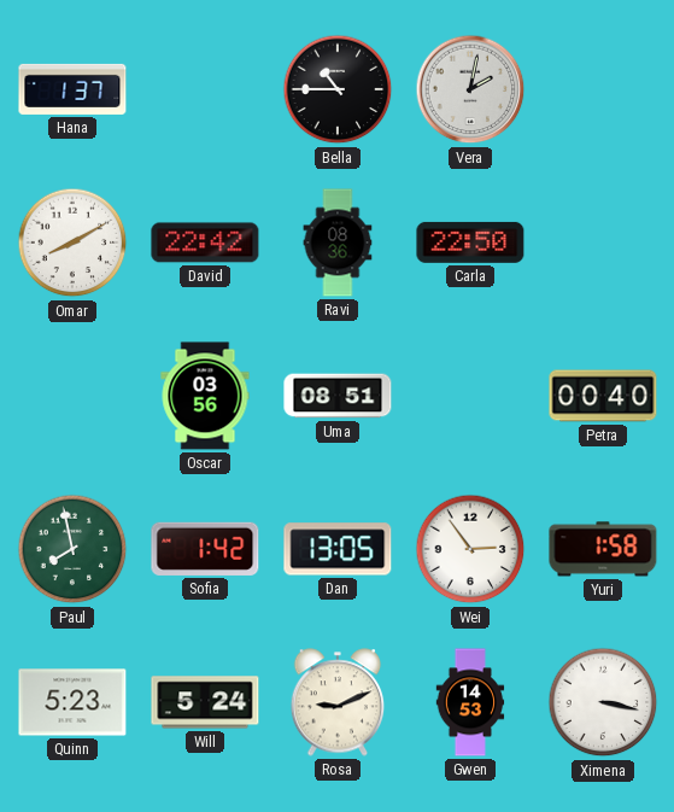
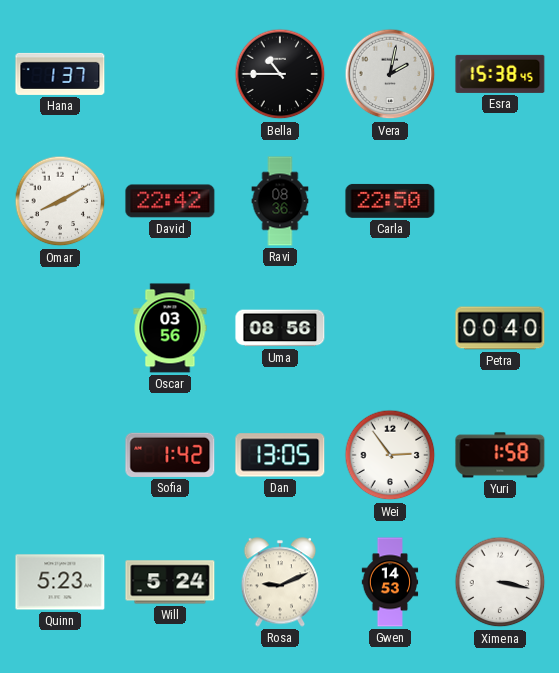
Esra: none -> 15:38 (500, 74)
Uma: 08:51 -> 08:56 (280, 328)
Paul: 7:58 -> none (72, 549)
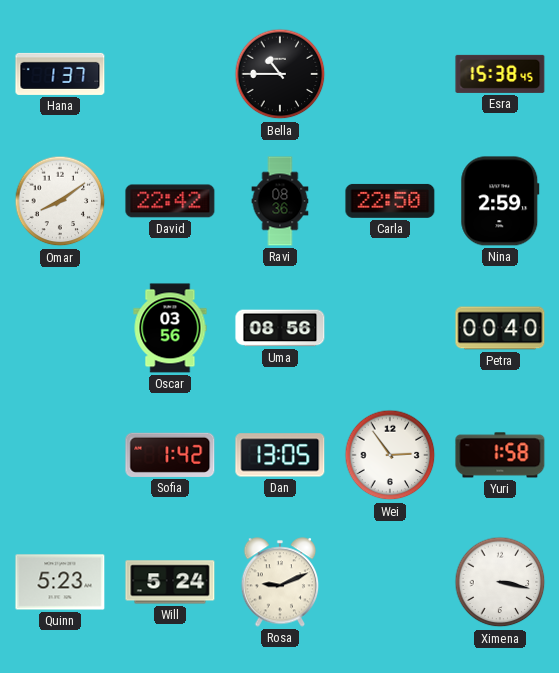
Vera: 2:02 -> none (390, 74)
Omar: 8:10 -> 8:09 (60, 201)
Nina: none -> 2:59 (500, 201)
Gwen: 14:53 -> none (390, 582)
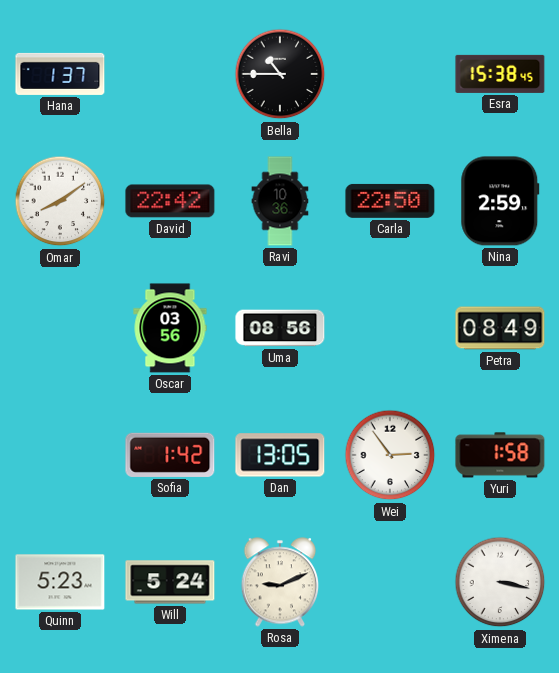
Ravi: 08:36 -> 10:36 (280, 201)
Petra: 00:40 -> 08:49 (500, 328)
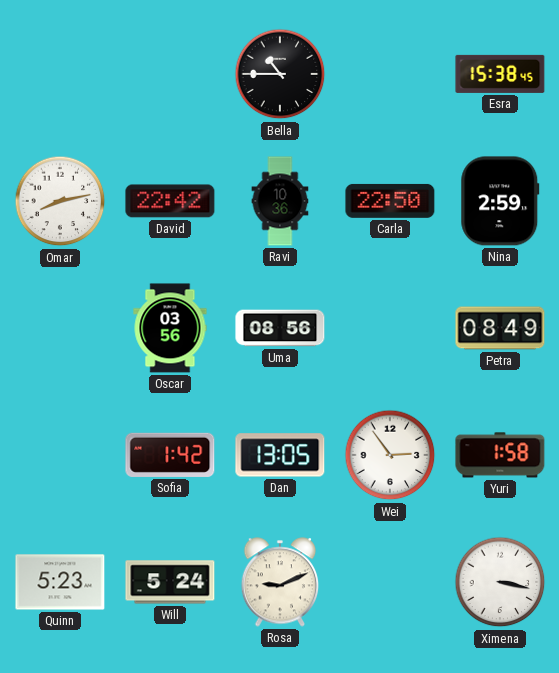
Hana: 1:37 -> none (60, 74)
Omar: 8:09 -> 8:13 (60, 201)
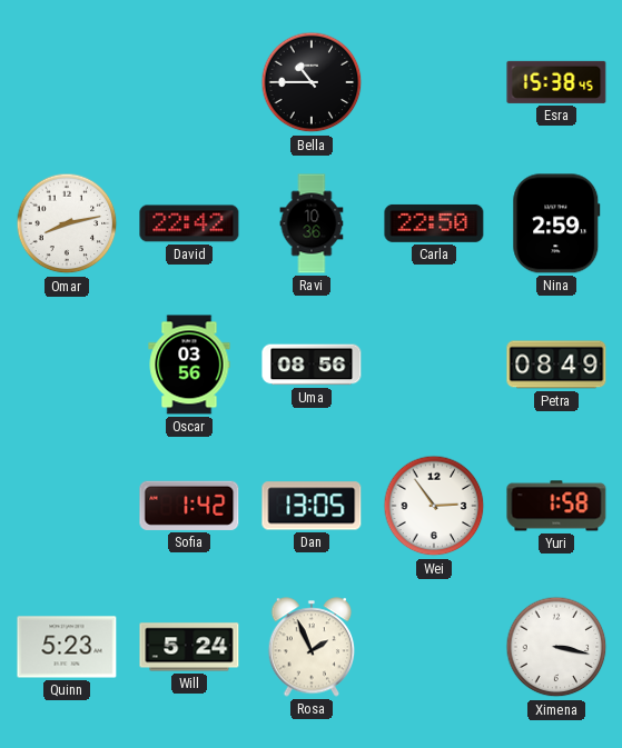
Rosa: 9:11 -> 1:56 (312, 647)
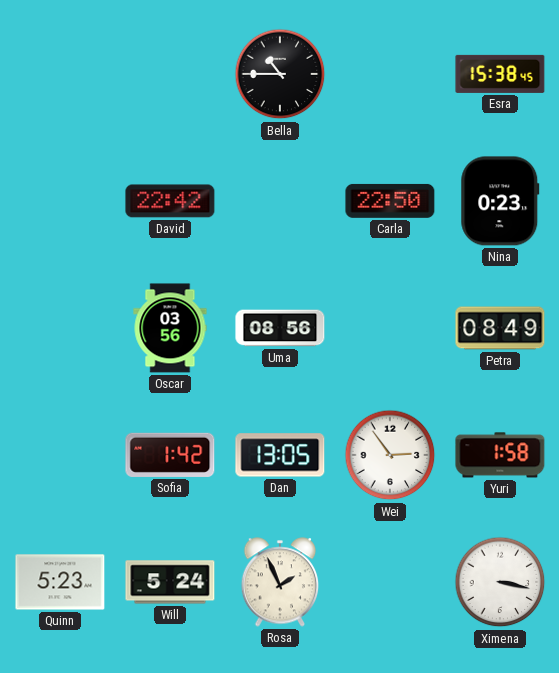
Omar: 8:13 -> none (67, 223)
Ravi: 10:36 -> none (312, 223)
Nina: 2:59 -> 0:23 (500, 201)
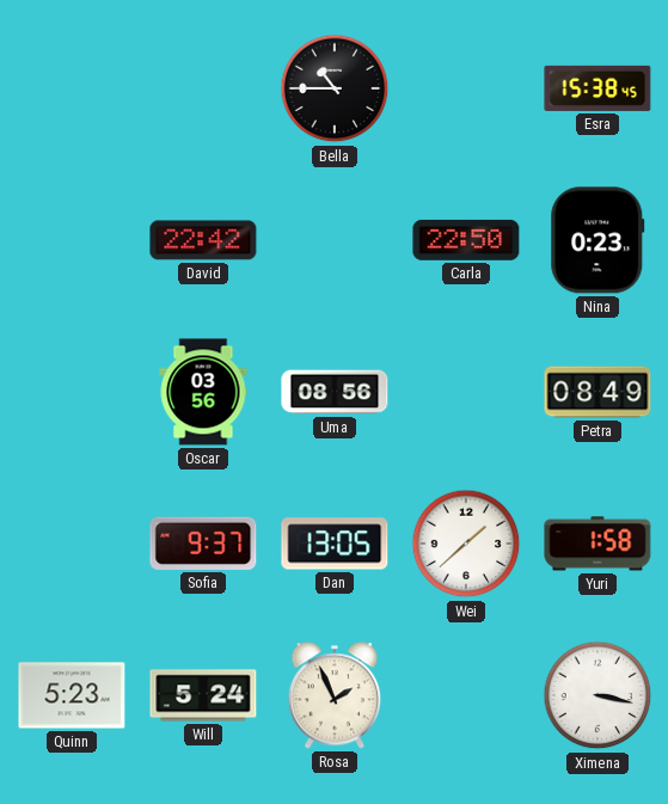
Sofia: 1:42 -> 9:37 (203, 544)
Wei: 2:54 -> 1:38 (466, 544)
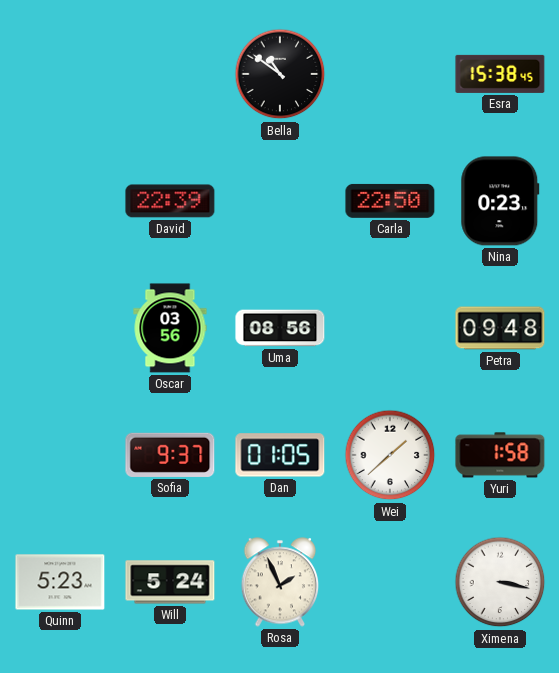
Bella: 10:45 -> 10:51 (280, 74)
David: 22:42 -> 22:39 (170, 201)
Petra: 08:49 -> 09:48 (500, 328)
Dan: 13:05 -> 01:05 (280, 455)
